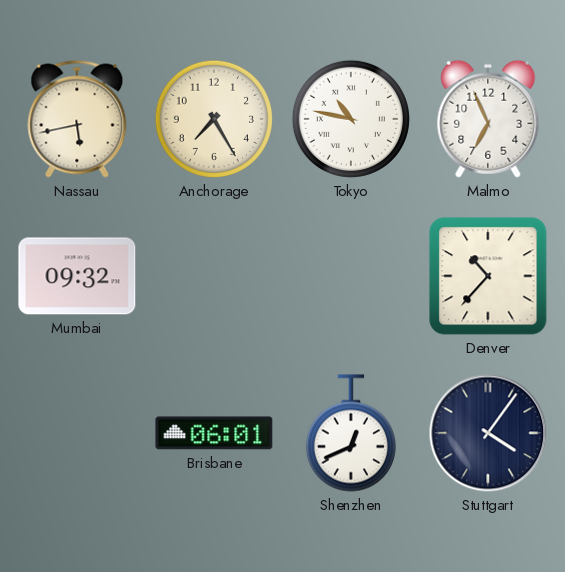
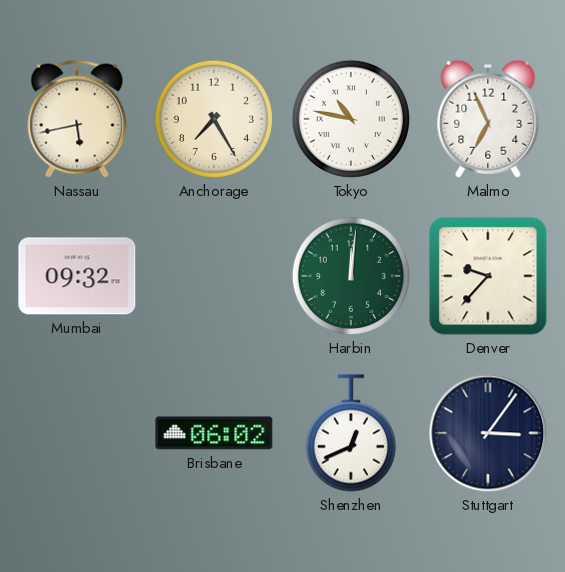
Harbin: none -> 12:01 (351, 276)
Denver: 10:37 -> 9:37 (488, 276)
Brisbane: 06:01 -> 06:02 (214, 433)
Stuttgart: 4:06 -> 3:06 (488, 433)
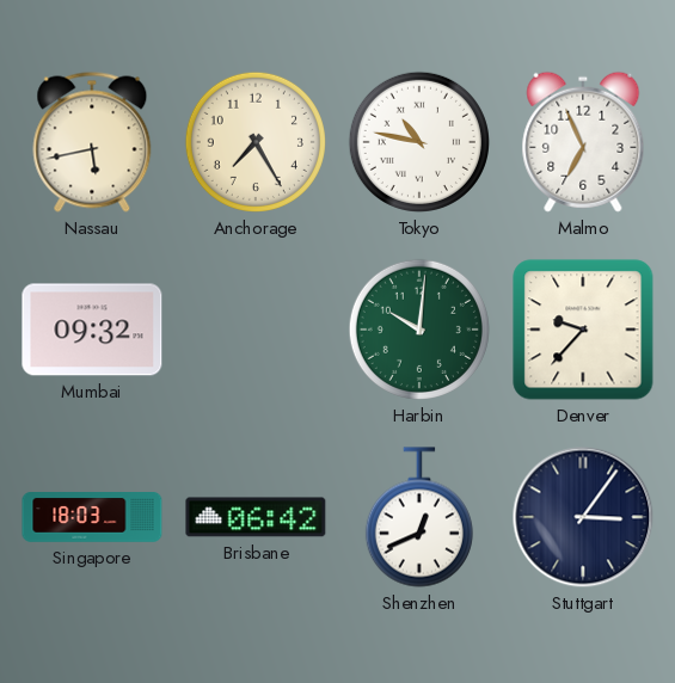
Harbin: 12:01 -> 10:01 (419, 330)
Singapore: none -> 18:03 (92, 518)
Brisbane: 06:02 -> 06:42 (256, 517)
